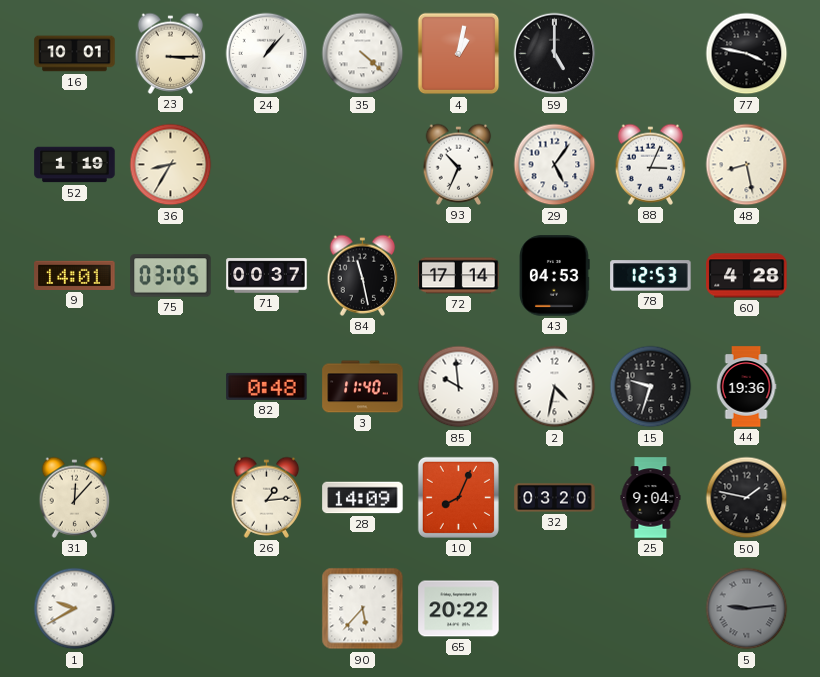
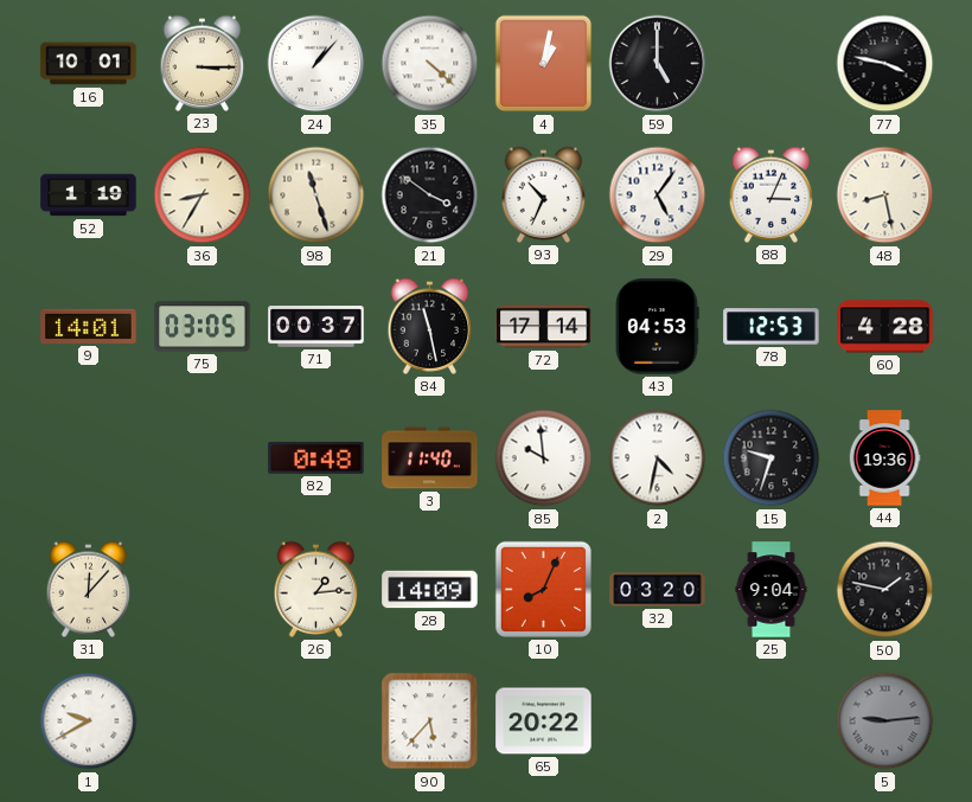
98: none -> 11:27 (316, 195)
21: none -> 3:51 (430, 195)
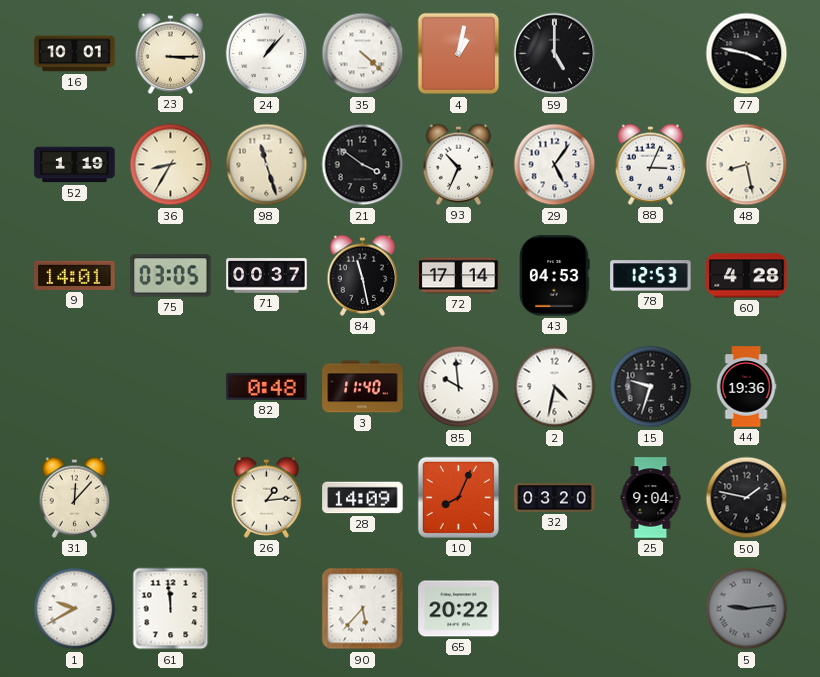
61: none -> 11:59 (171, 609)
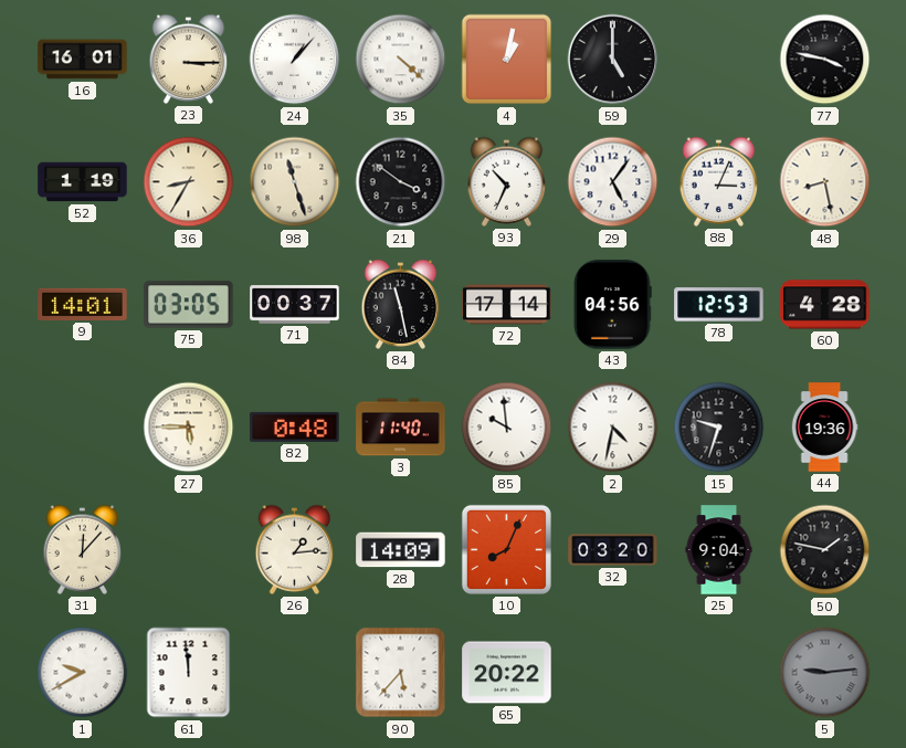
16: 10:01 -> 16:01 (83, 60)
43: 04:53 -> 04:56 (612, 305)
27: none -> 5:45 (189, 428)
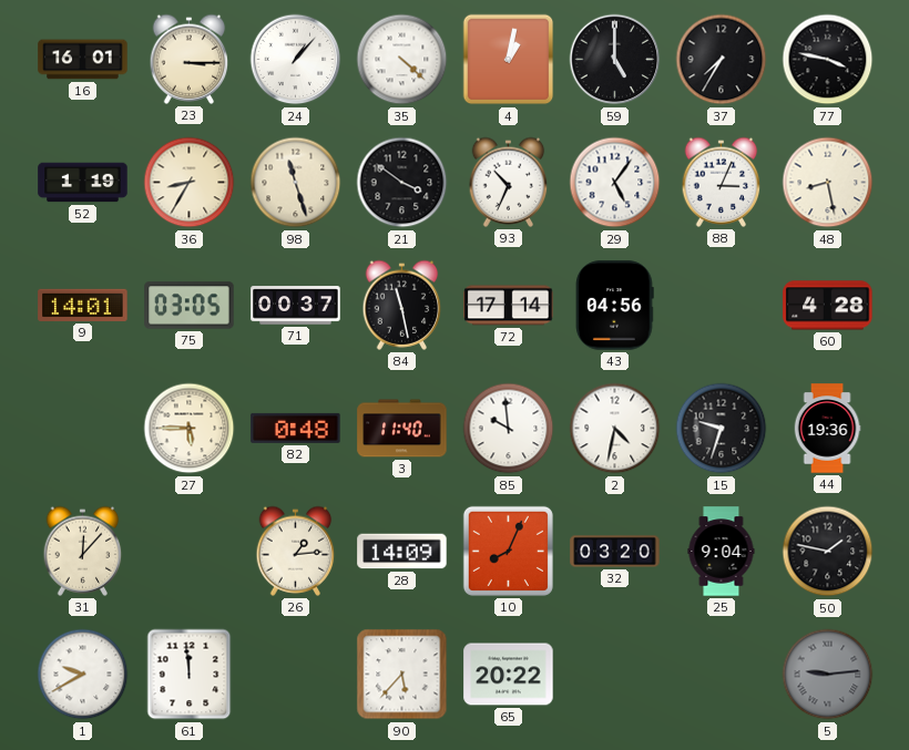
37: none -> 7:35 (722, 60)
78: 12:53 -> none (719, 305)
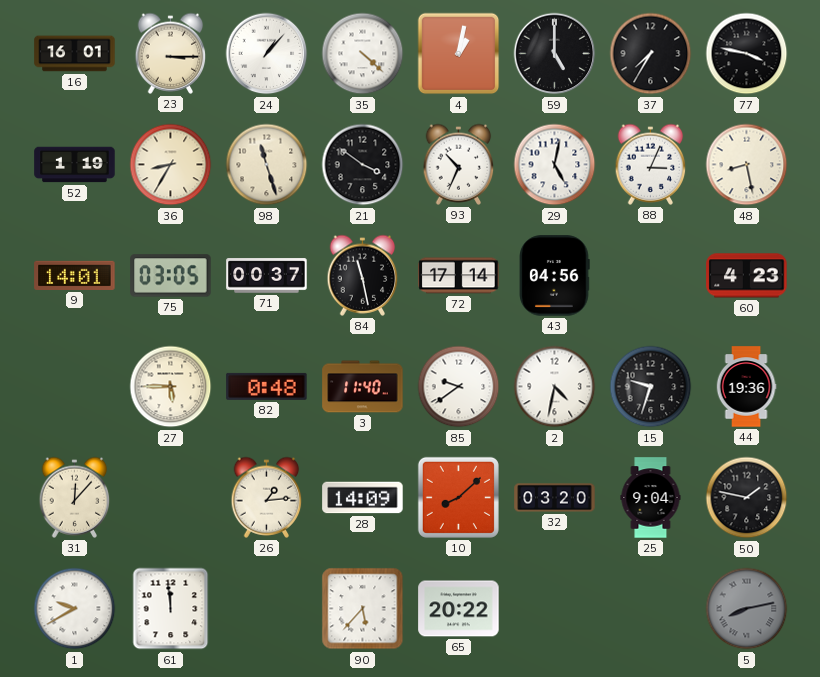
29: 5:06 -> 5:02 (555, 165)
60: 4:28 -> 4:23 (747, 276)
85: 9:59 -> 9:39 (459, 387)
10: 8:04 -> 8:08 (458, 497)
5: 9:14 -> 8:13 (747, 609)
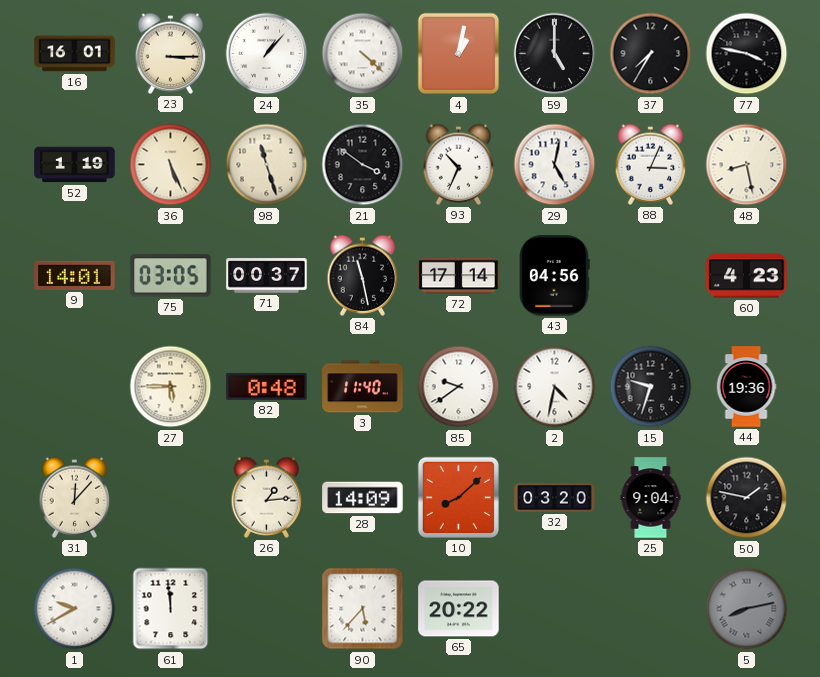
36: 8:35 -> 5:26 (171, 165)
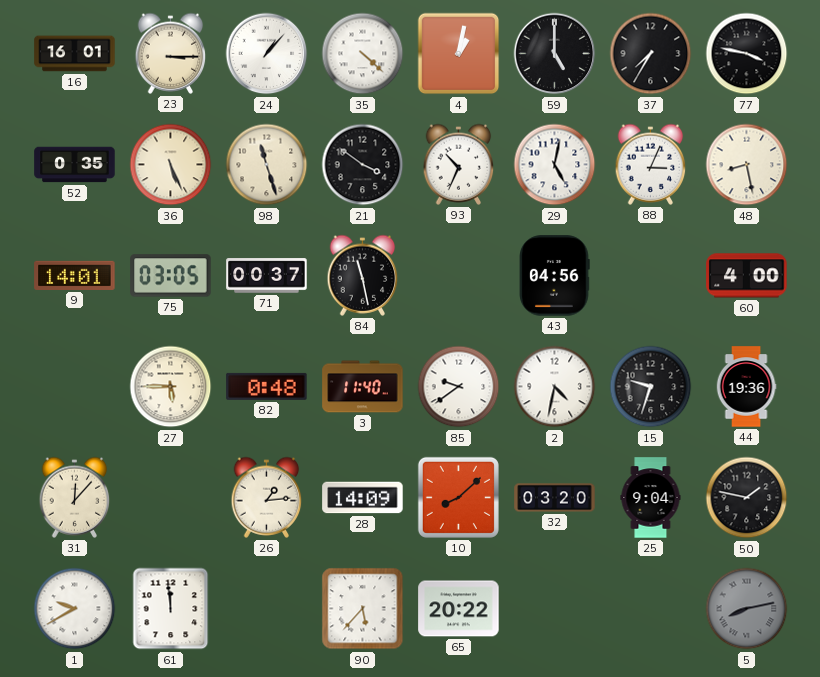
52: 1:19 -> 0:35 (75, 165)
72: 17:14 -> none (459, 276)
60: 4:23 -> 4:00 (747, 276)
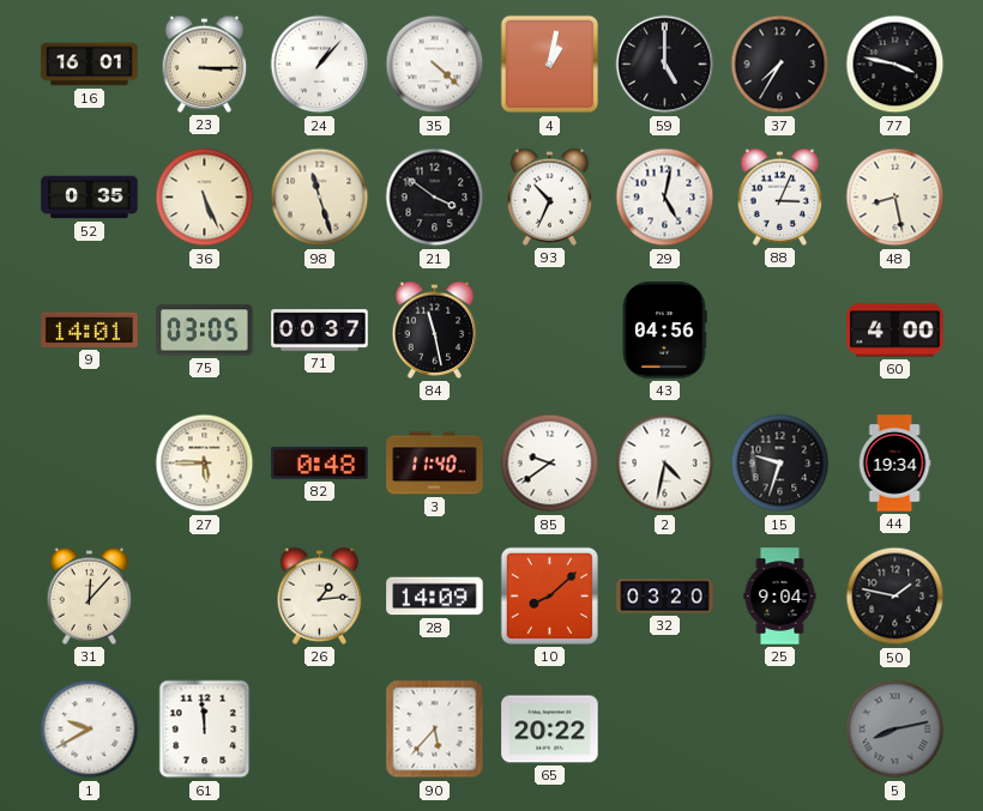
44: 19:36 -> 19:34 (894, 464)
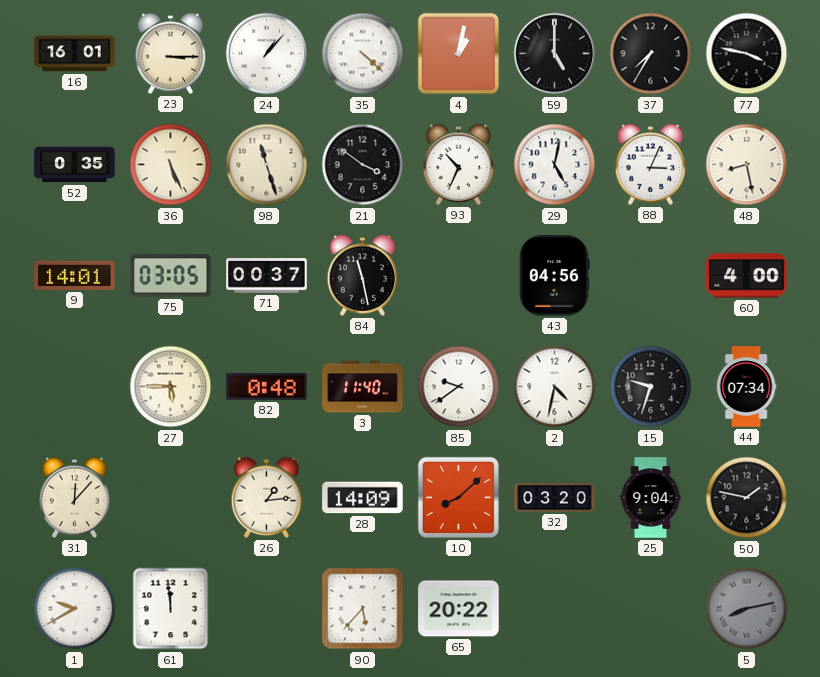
44: 19:34 -> 07:34 (746, 387)
